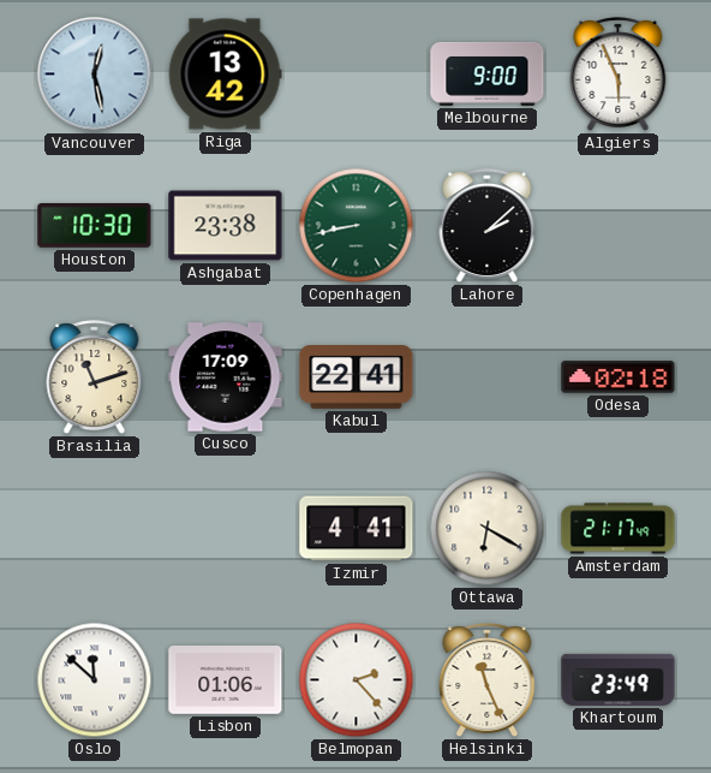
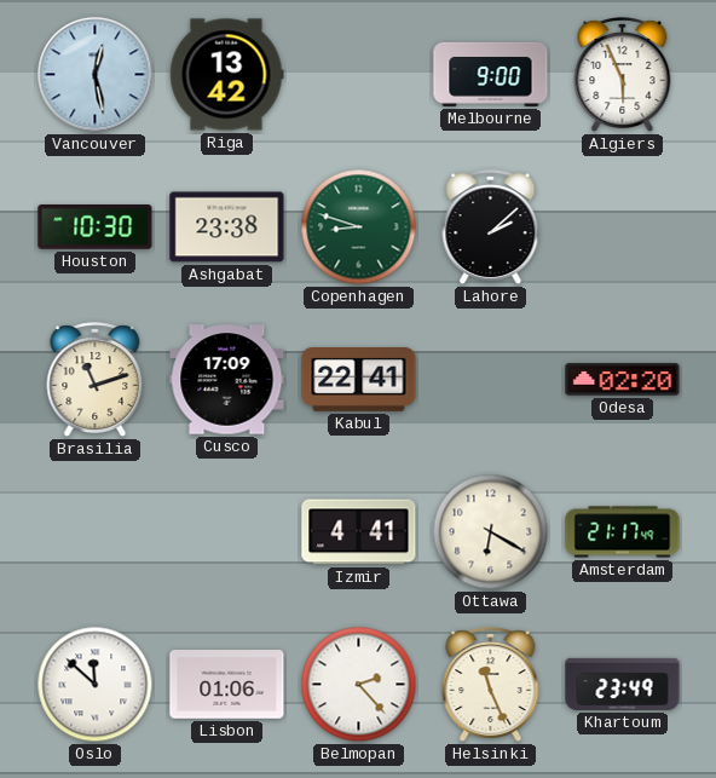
Copenhagen: 8:43 -> 8:48 (359, 227)
Odesa: 02:18 -> 02:20 (623, 380)
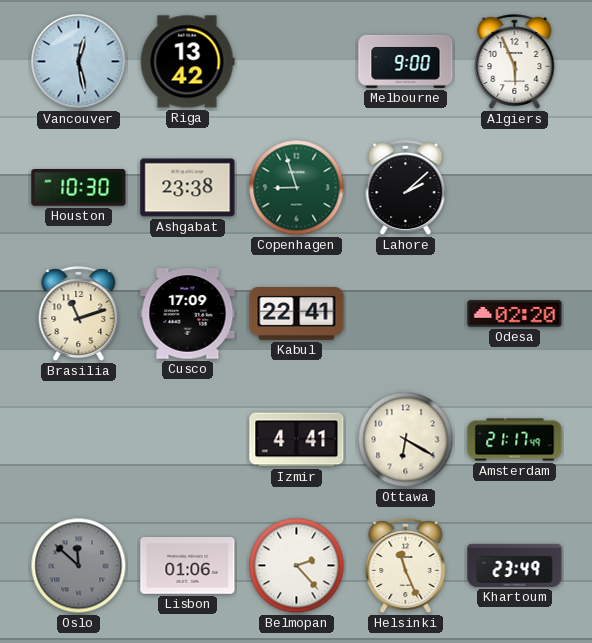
Copenhagen: 8:48 -> 8:57 (297, 188)
Oslo dial: white -> grey (79, 566)
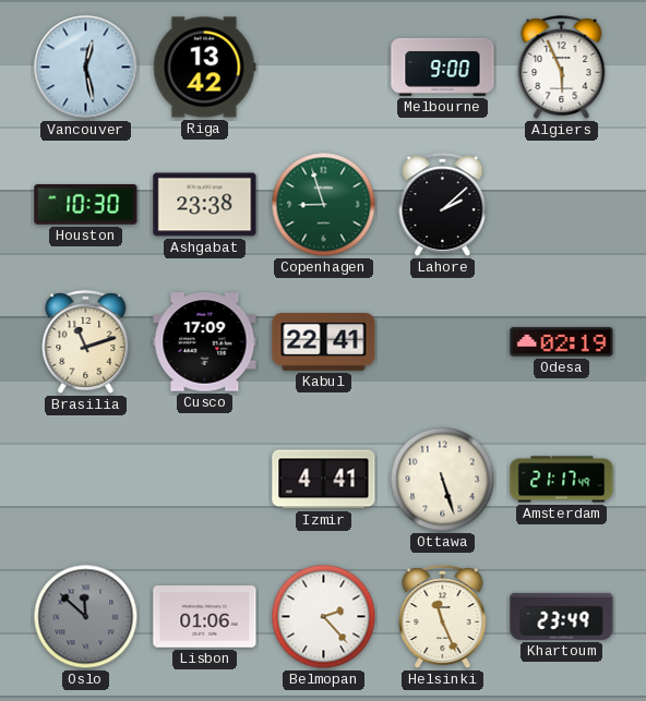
Odesa: 02:20 -> 02:19 (562, 342)
Ottawa: 6:20 -> 5:27 (443, 480)
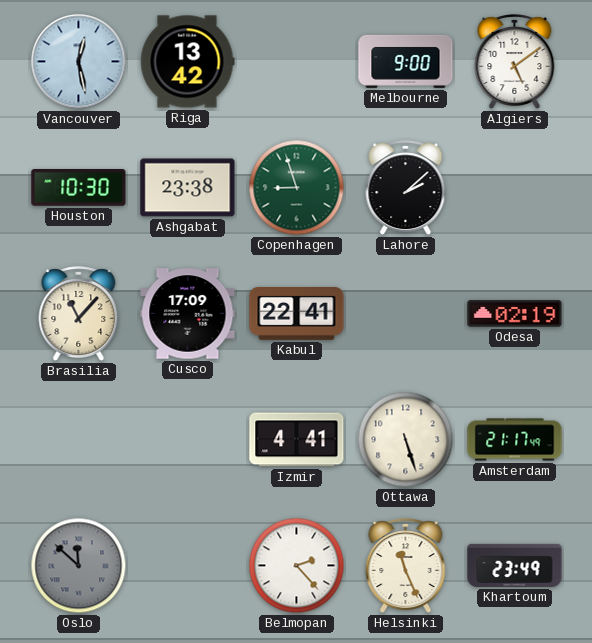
Algiers: 5:56 -> 5:09 (515, 62)
Brasilia: 11:12 -> 11:07 (79, 314)
Lisbon: 01:06 -> none (205, 617)
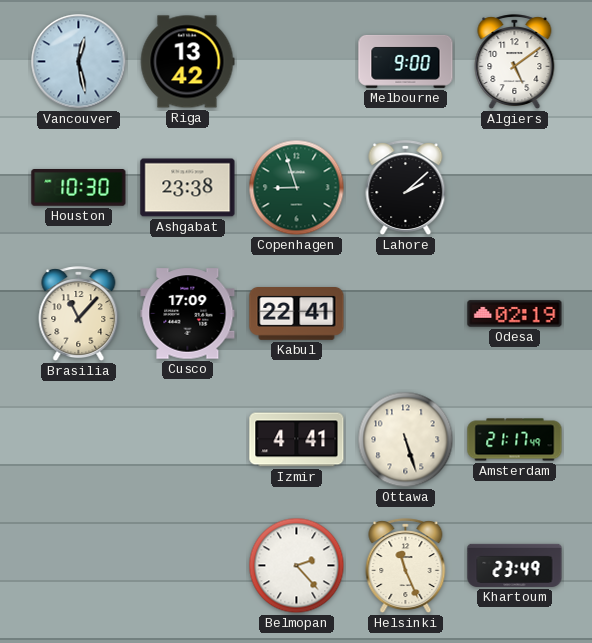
Oslo: 11:52 -> none (79, 566)
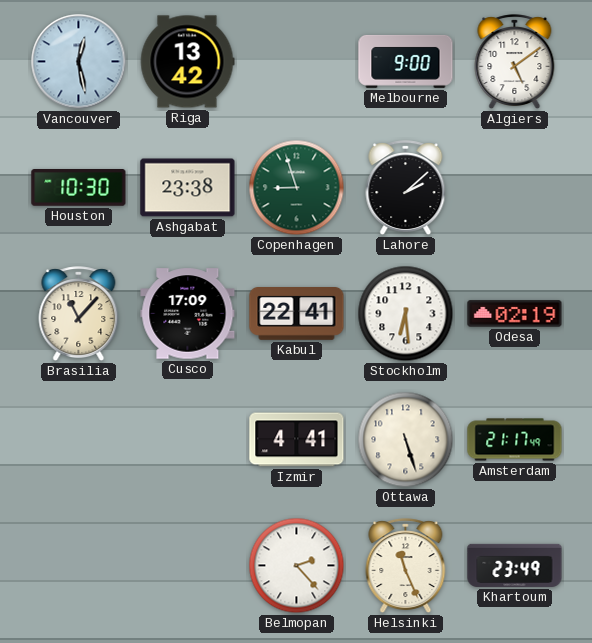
Stockholm: none -> 6:29 (406, 314)
